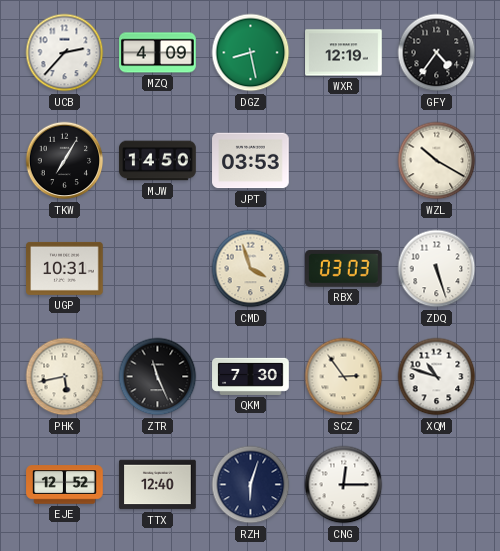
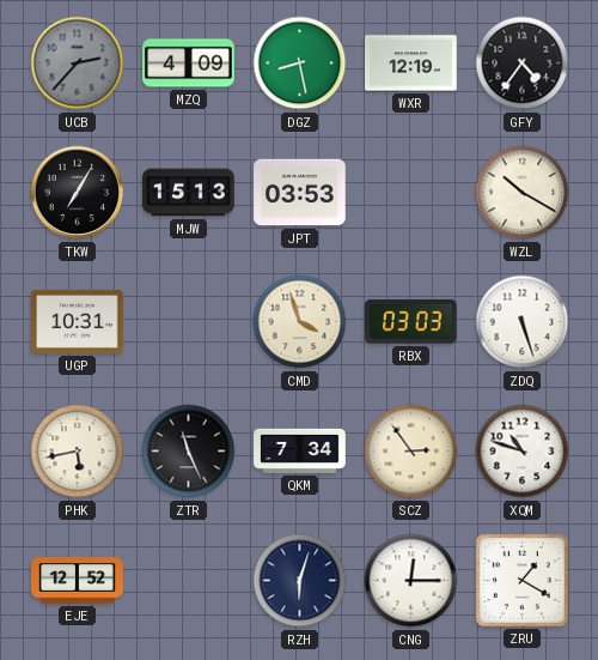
UCB dial: white -> grey (78, 63)
MJW: 14:50 -> 15:13 (189, 193)
QKM: 7:30 -> 7:34 (300, 450)
TTX: 12:40 -> none (158, 485)
ZRU: none -> 1:20 (521, 580)
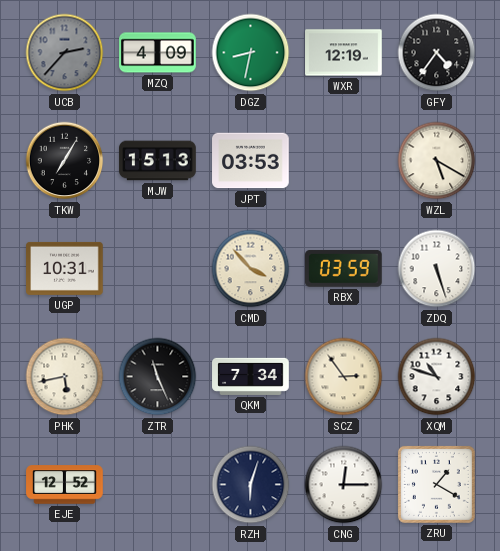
DGZ: 8:28 -> 8:32 (251, 53)
WZL: 10:20 -> 5:20 (437, 161)
CMD: 3:57 -> 3:53 (251, 269)
RBX: 03:03 -> 03:59 (344, 268)
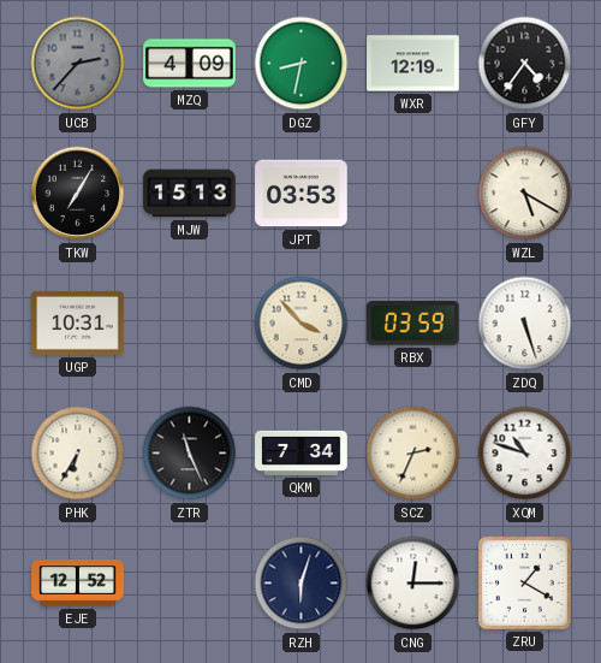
PHK: 5:43 -> 6:35 (78, 454)
SCZ: 2:54 -> 2:34 (413, 454)
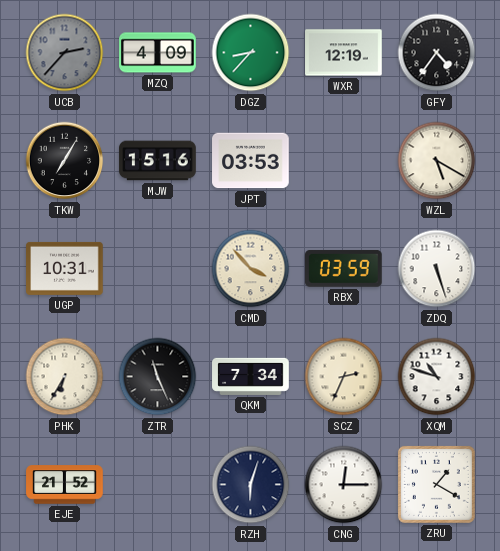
DGZ: 8:32 -> 8:37 (251, 53)
MJW: 15:13 -> 15:16 (158, 161)
EJE: 12:52 -> 21:52 (65, 485)
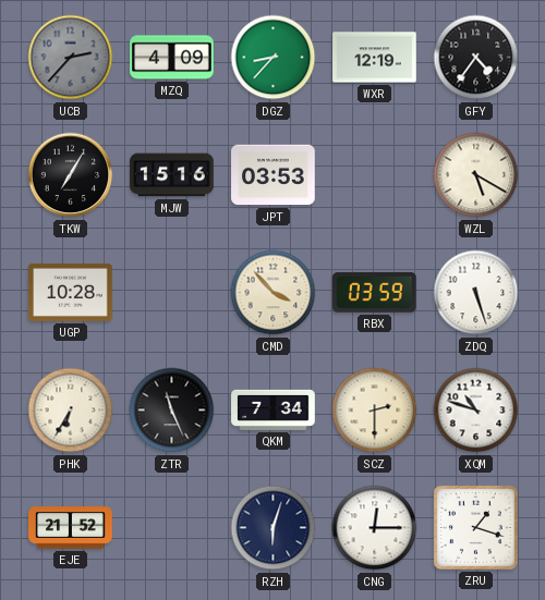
UGP: 10:31 -> 10:28 (71, 292)
SCZ: 2:34 -> 2:30 (375, 411)
ZRU: 1:20 -> 1:18 (475, 527)
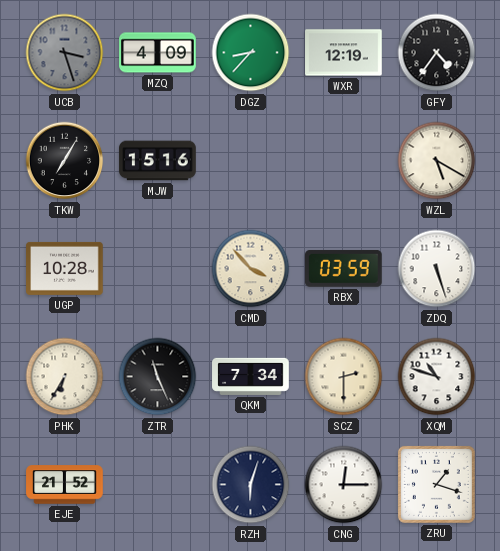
UCB: 2:37 -> 3:27 (65, 53)
JPT: 03:53 -> none (274, 175)
